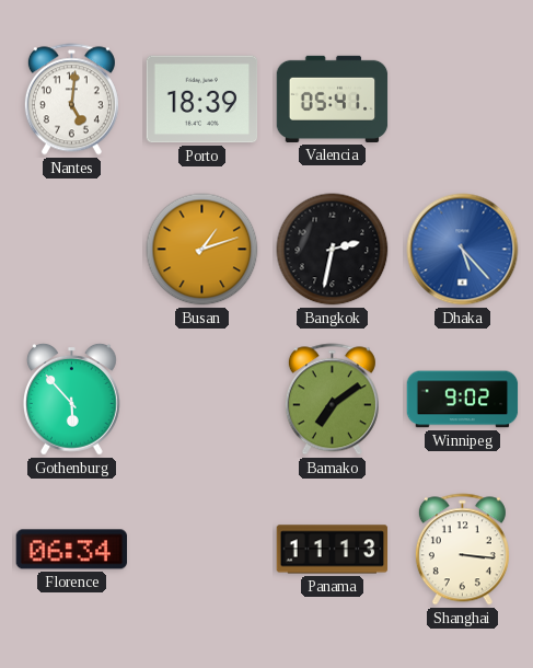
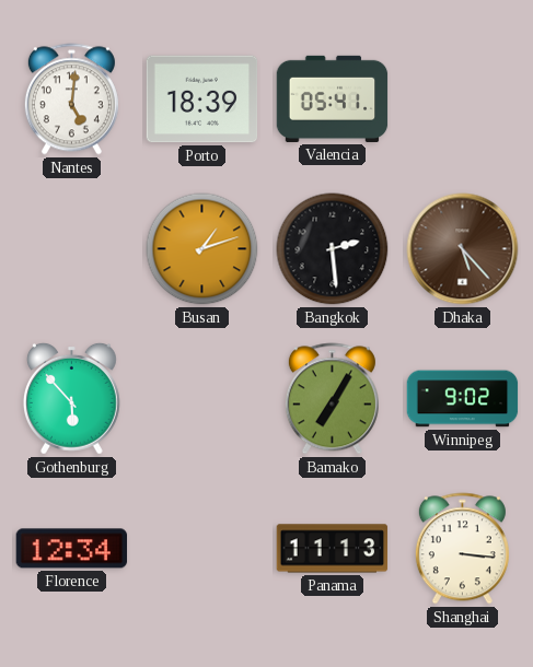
Bangkok: 2:32 -> 2:29 (333, 249)
Dhaka dial: blue -> brown (463, 249)
Bamako: 7:09 -> 7:05 (332, 399)
Florence: 06:34 -> 12:34 (72, 549)
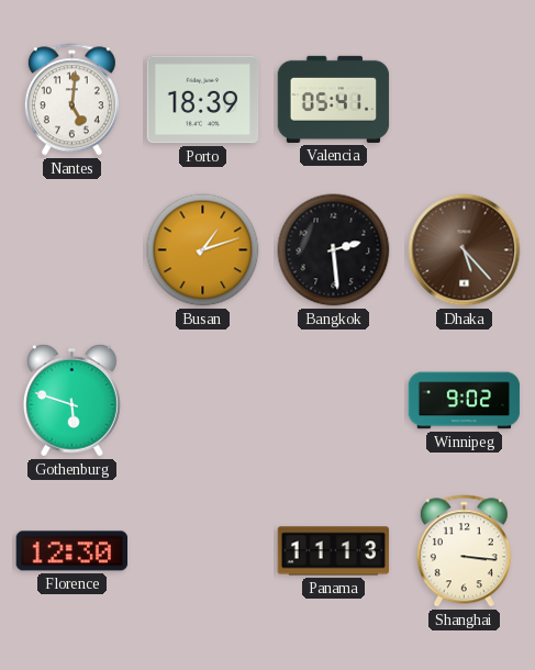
Gothenburg: 5:53 -> 5:48 (73, 400)
Bamako: 7:05 -> none (332, 399)
Florence: 12:34 -> 12:30 (73, 551)
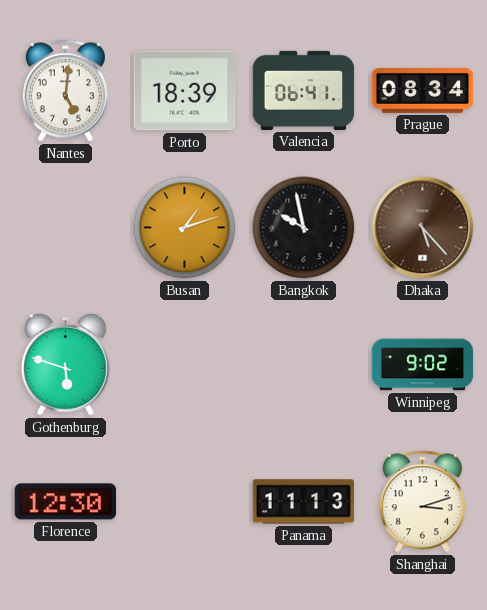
Valencia: 05:41 -> 06:41 (304, 90)
Prague: none -> 08:34 (423, 91)
Bangkok: 2:29 -> 9:58 (304, 228)
Shanghai: 3:16 -> 3:12 (422, 502)
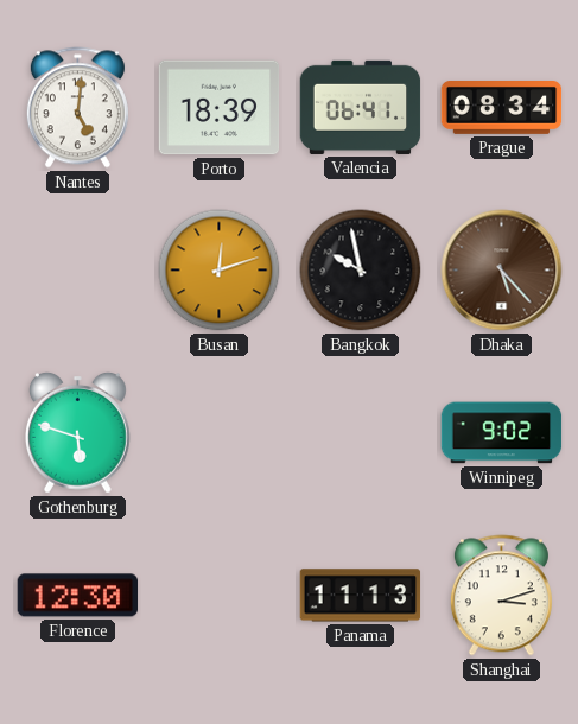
Busan: 1:12 -> 12:12 (220, 271)
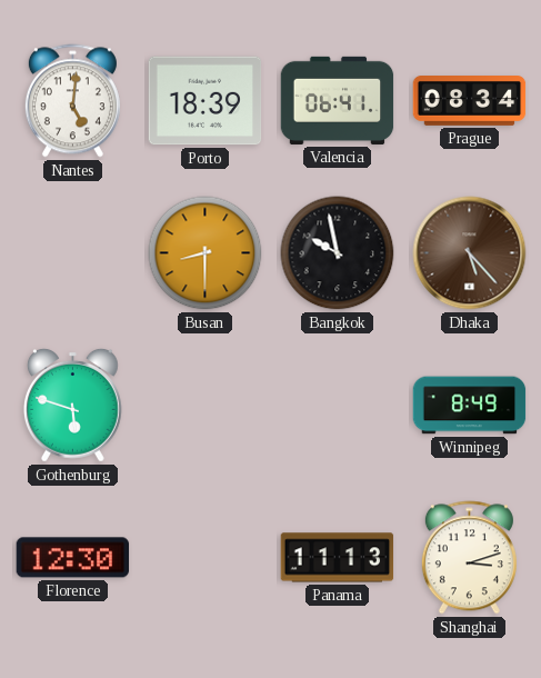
Busan: 12:12 -> 8:30 (206, 253)
Winnipeg: 9:02 -> 8:49 (470, 406)
